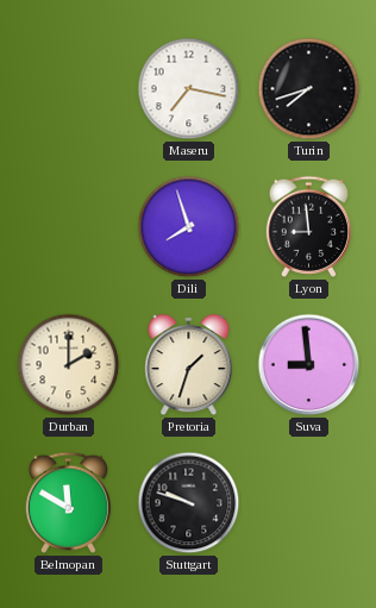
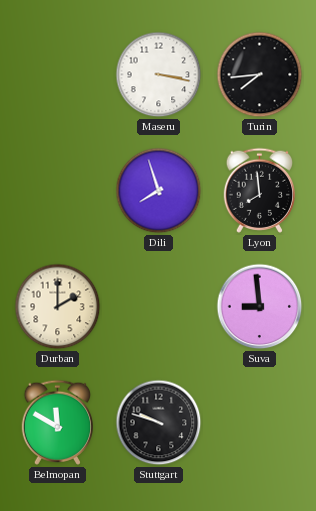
Maseru: 7:17 -> 3:17 (159, 75)
Turin: 7:42 -> 7:44 (260, 75)
Lyon: 8:59 -> 7:59 (260, 190)
Pretoria: 1:33 -> none (189, 365)
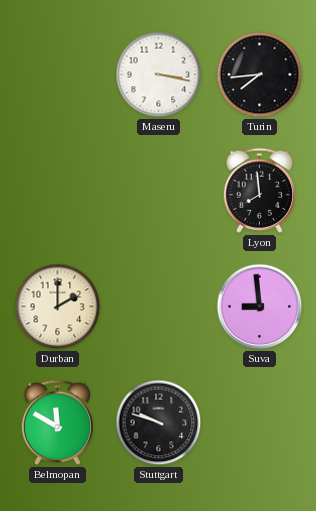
Dili: 7:57 -> none (159, 191)
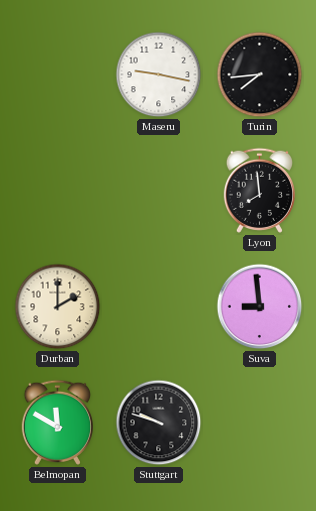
Maseru: 3:17 -> 9:17 (159, 75)
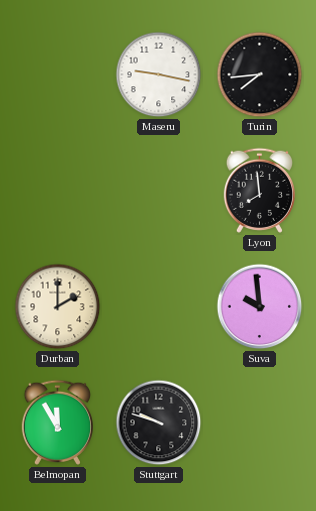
Suva: 8:59 -> 9:59 (260, 307)
Belmopan: 11:50 -> 11:55 (58, 422)
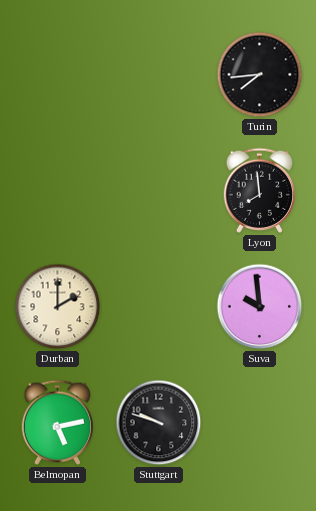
Maseru: 9:17 -> none (159, 75)
Belmopan: 11:55 -> 5:13 (58, 422)
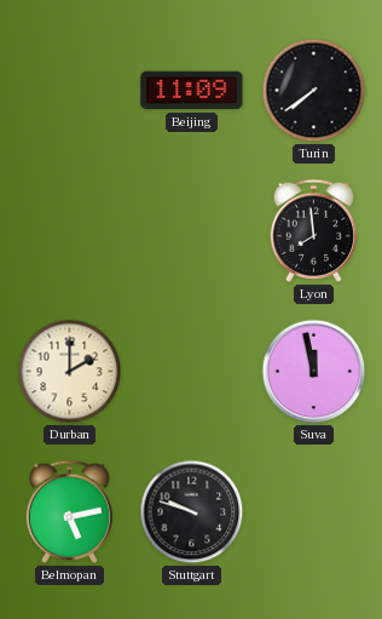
Beijing: none -> 11:09 (192, 91)
Turin: 7:44 -> 7:39 (314, 91)
Suva: 9:59 -> 11:58 (314, 372)
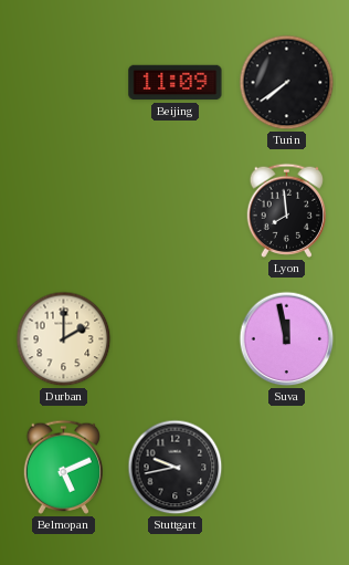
Belmopan: 5:13 -> 5:11 (64, 467)
Stuttgart: 9:48 -> 9:43 (176, 468)
